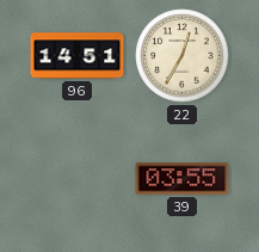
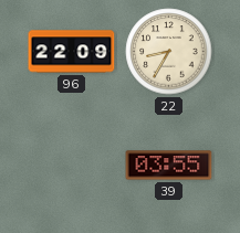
96: 14:51 -> 22:09 (72, 52)
22: 12:35 -> 8:35 (169, 52)
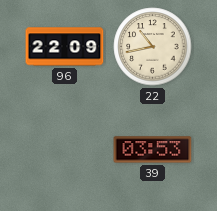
22: 8:35 -> 10:43 (153, 47)
39: 03:55 -> 03:53 (153, 150)
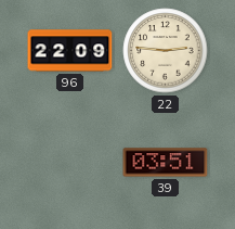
22: 10:43 -> 2:46 (166, 51)
39: 03:53 -> 03:51 (166, 163)
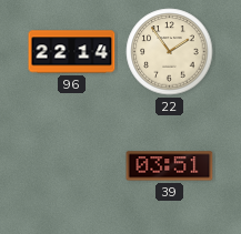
96: 22:09 -> 22:14 (72, 52)
22: 2:46 -> 1:54 (170, 52)
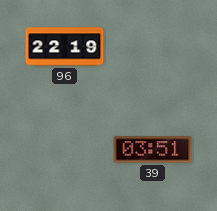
96: 22:14 -> 22:19 (65, 47)
22: 1:54 -> none (170, 52)
